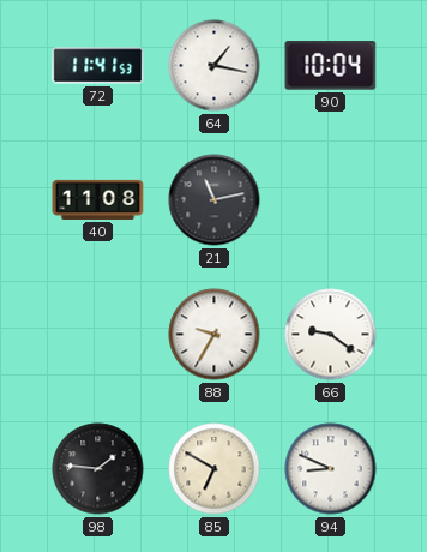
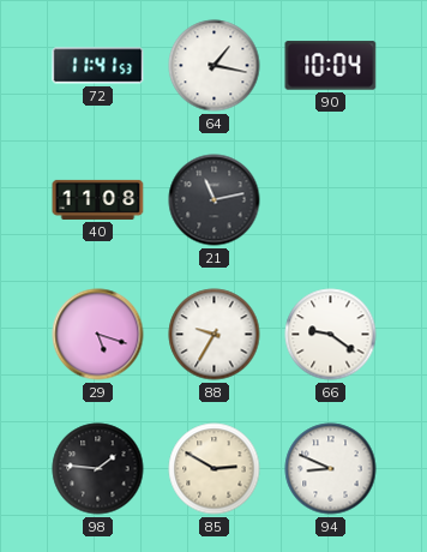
29: none -> 5:18 (98, 335)
85: 6:50 -> 2:50 (215, 469)
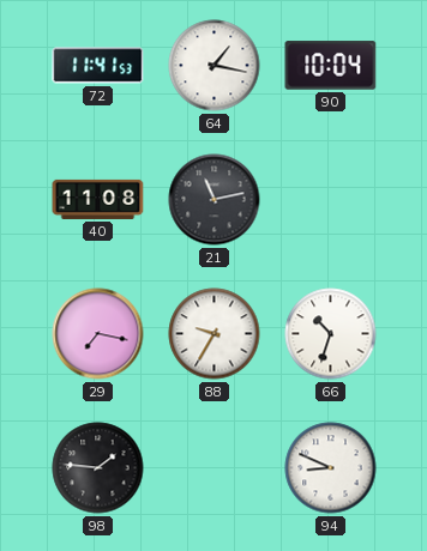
29: 5:18 -> 7:17 (98, 334)
66: 9:21 -> 10:33 (331, 334)
85: 2:50 -> none (215, 469)
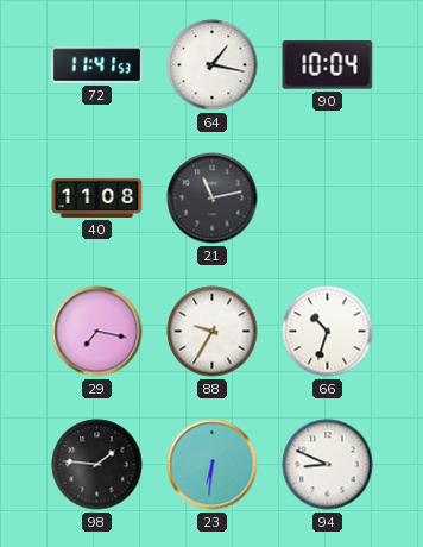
23: none -> 6:31 (213, 465)
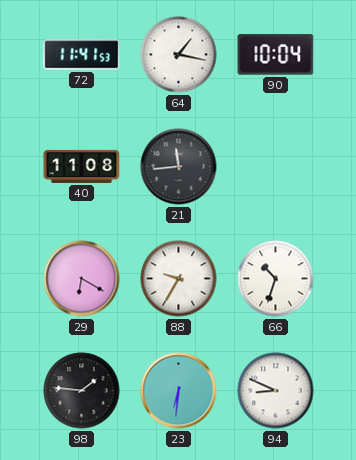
21: 11:13 -> 11:44 (179, 167)
29: 7:17 -> 6:20 (82, 279)
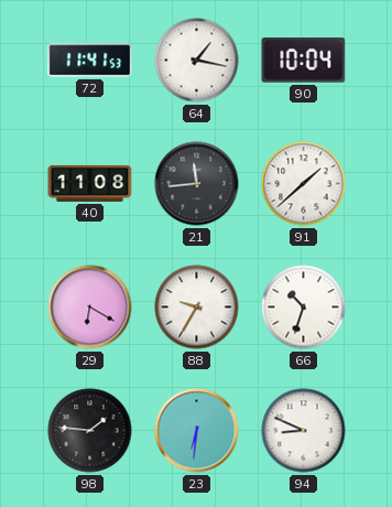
91: none -> 1:38 (304, 184)
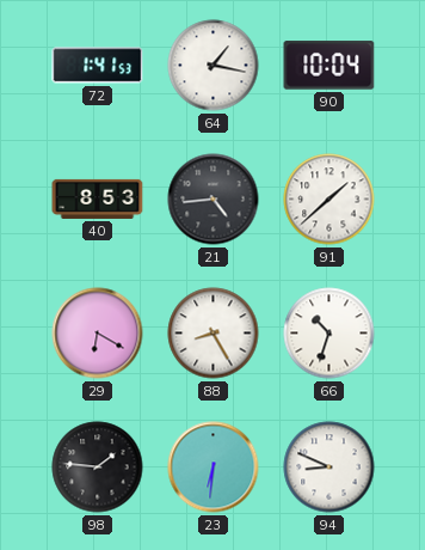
72: 11:41 -> 1:41 (98, 66)
40: 11:08 -> 8:53 (98, 198)
21: 11:44 -> 4:44 (214, 200)
88: 9:35 -> 8:25 (214, 334)
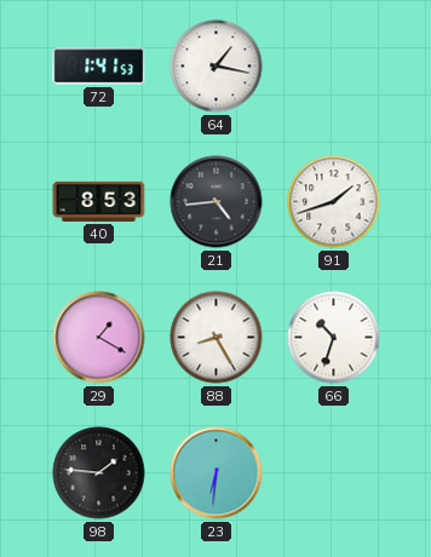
90: 10:04 -> none (329, 66)
91: 1:38 -> 1:42 (334, 202)
29: 6:20 -> 1:20 (99, 338)
94: 8:49 -> none (329, 467)
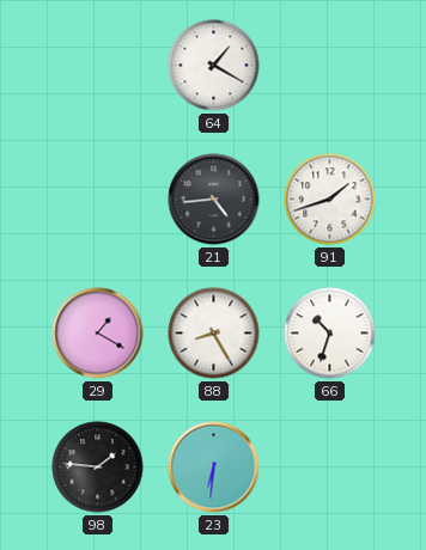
72: 1:41 -> none (99, 67)
64: 1:17 -> 1:20 (214, 66)
40: 8:53 -> none (99, 201)
